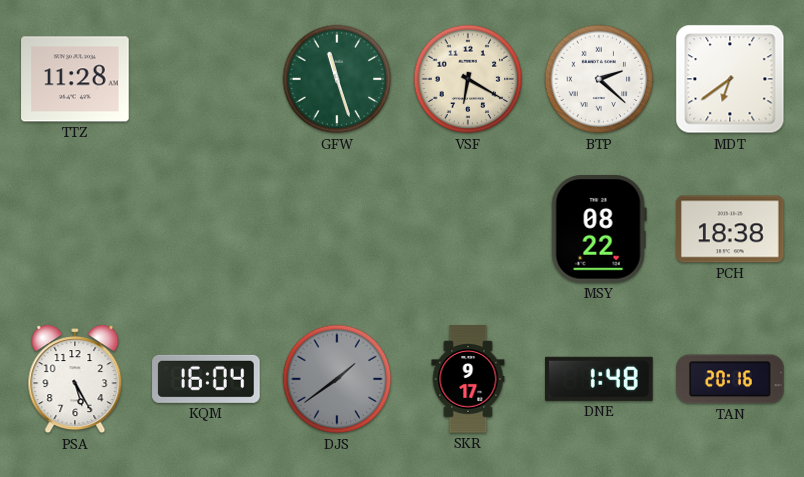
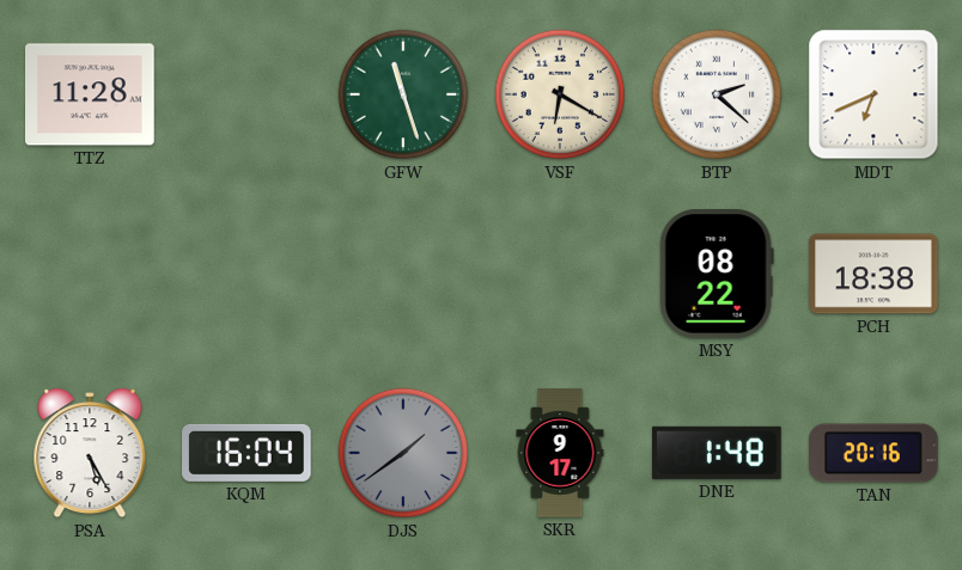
MDT: 6:39 -> 6:41 (873, 94)
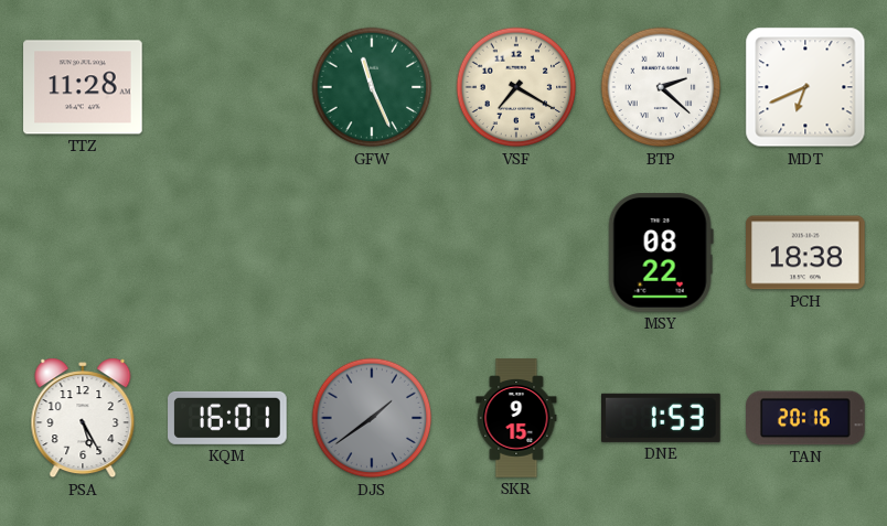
GFW: 11:27 -> 11:26 (372, 87)
VSF: 6:20 -> 7:20 (516, 87)
KQM: 16:04 -> 16:01 (227, 418)
SKR: 9:17 -> 9:15 (516, 418)
DNE: 1:48 -> 1:53 (662, 418)
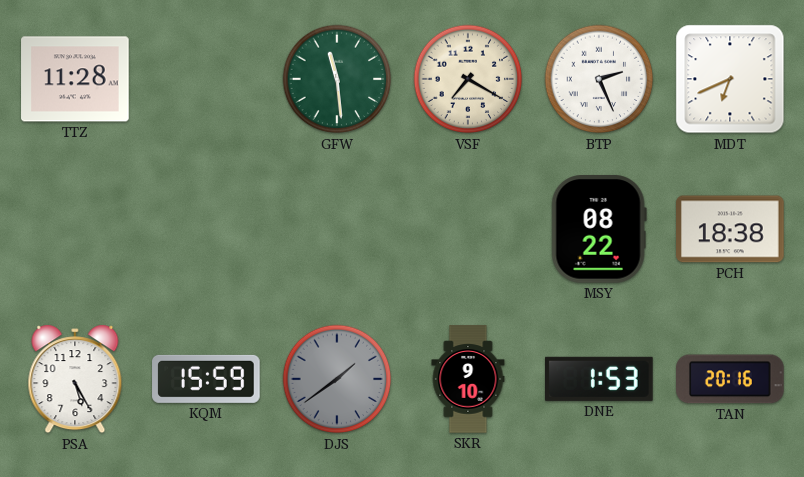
GFW: 11:26 -> 11:29 (337, 79)
BTP: 2:22 -> 2:26 (599, 79)
KQM: 16:01 -> 15:59 (206, 379)
SKR: 9:15 -> 9:10 (468, 379)
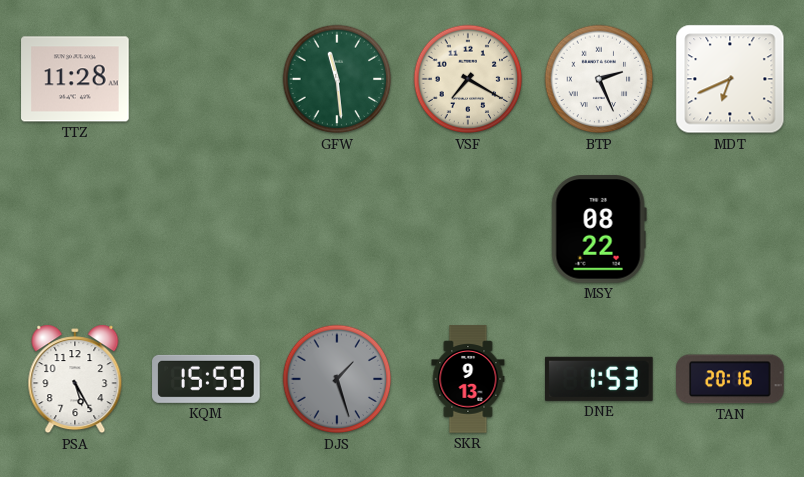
PCH: 18:38 -> none (730, 229)
DJS: 1:39 -> 1:27 (337, 379)
SKR: 9:10 -> 9:13 (468, 379)
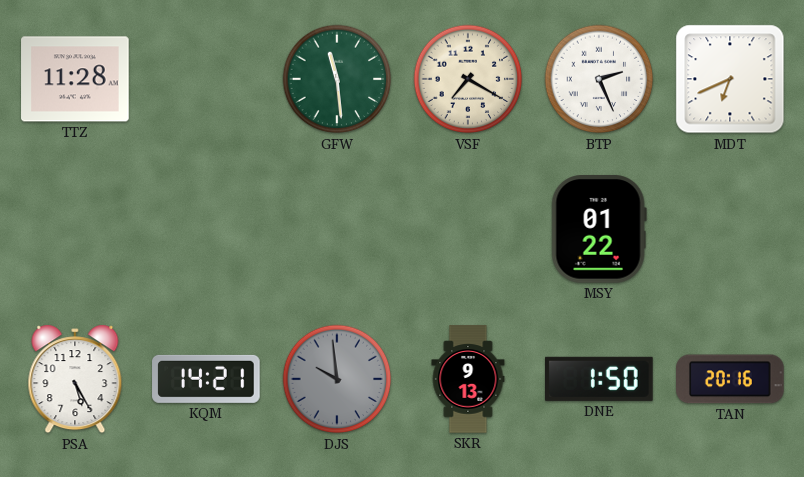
MSY: 08:22 -> 01:22 (599, 230)
KQM: 15:59 -> 14:21 (206, 379)
DJS: 1:27 -> 9:59 (337, 379)
DNE: 1:53 -> 1:50 (600, 379)
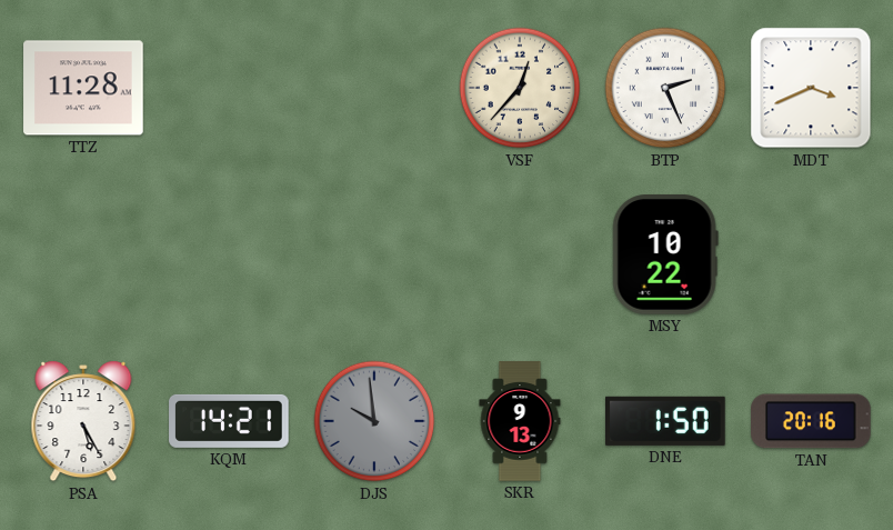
GFW: 11:29 -> none (337, 79)
VSF: 7:20 -> 12:37 (520, 88)
MDT: 6:41 -> 3:41 (811, 88)
MSY: 01:22 -> 10:22 (665, 256)
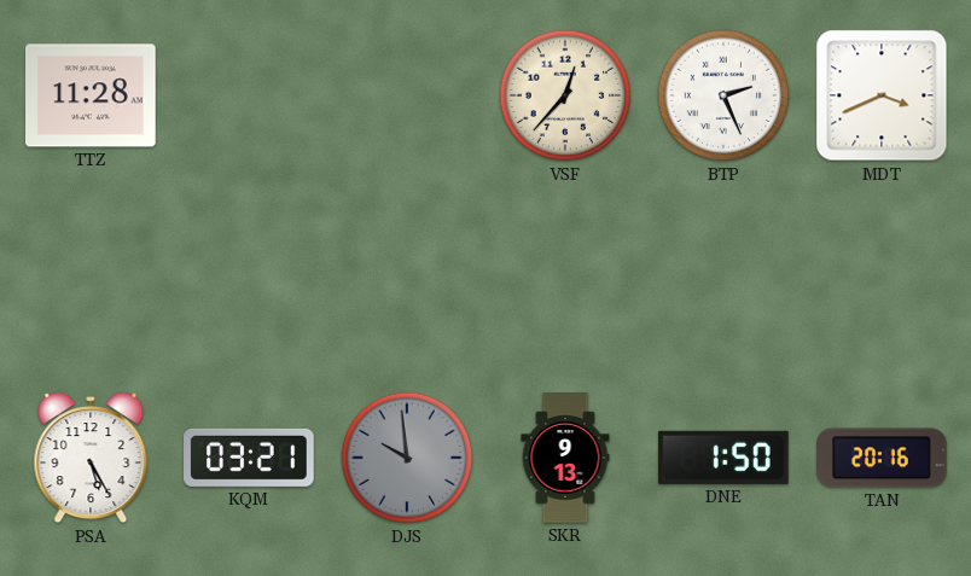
MSY: 10:22 -> none (665, 256)
KQM: 14:21 -> 03:21 (249, 458)
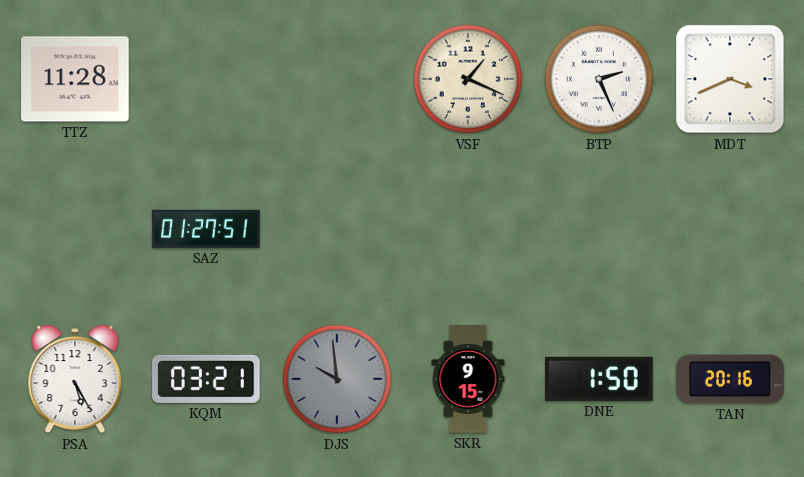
VSF: 12:37 -> 1:19 (468, 79)
SAZ: none -> 01:27 (206, 229)
SKR: 9:13 -> 9:15 (468, 379)
